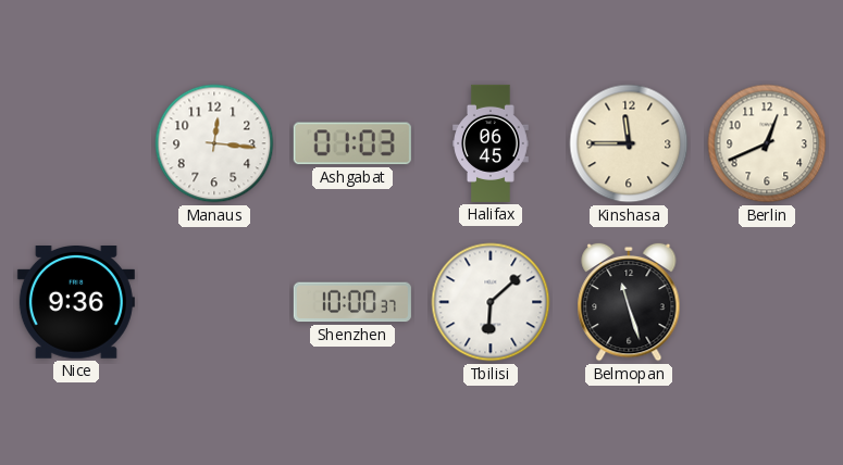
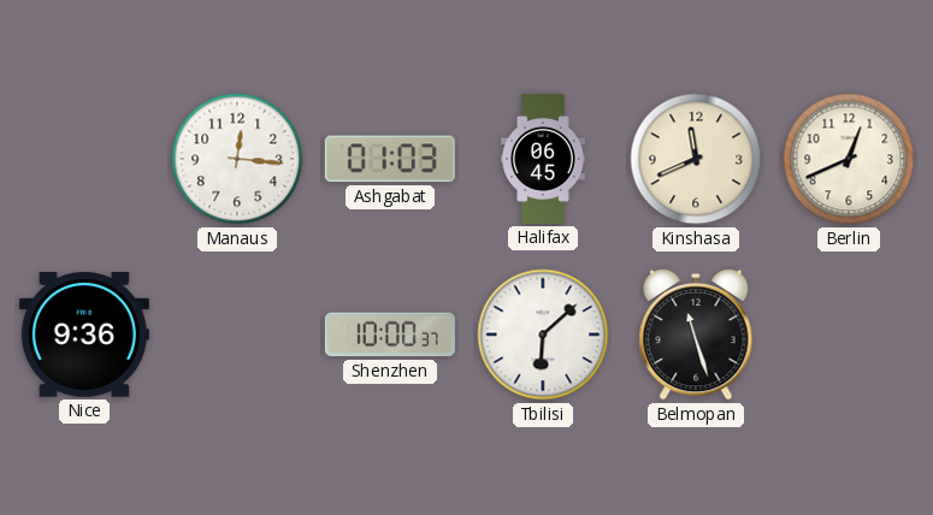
Kinshasa: 11:45 -> 11:41 (696, 159)
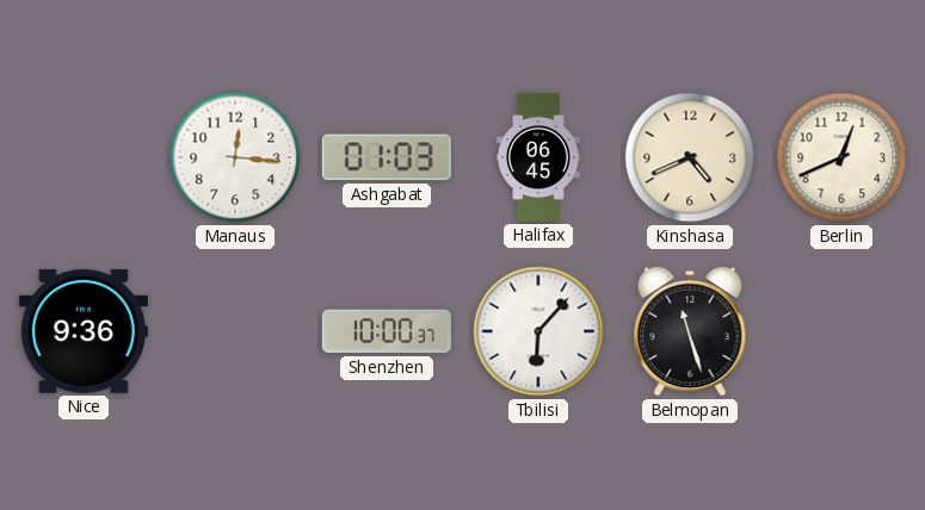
Kinshasa: 11:41 -> 4:41 (690, 157)
Tbilisi: 6:08 -> 6:07 (538, 331)
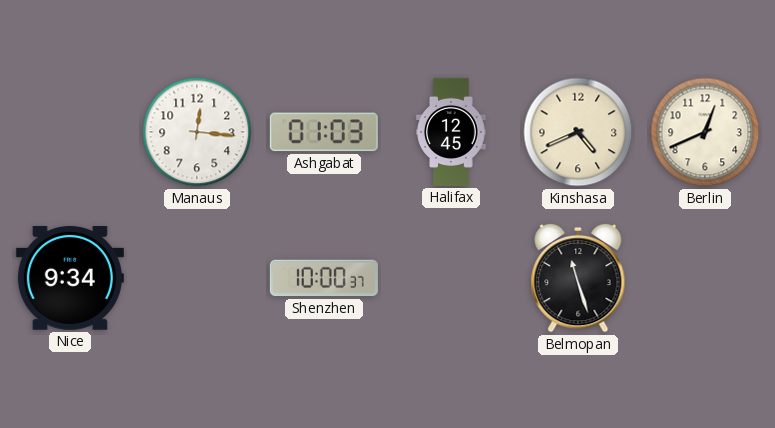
Halifax: 06:45 -> 12:45 (451, 132)
Nice: 9:36 -> 9:34 (70, 279)
Tbilisi: 6:07 -> none (538, 331)
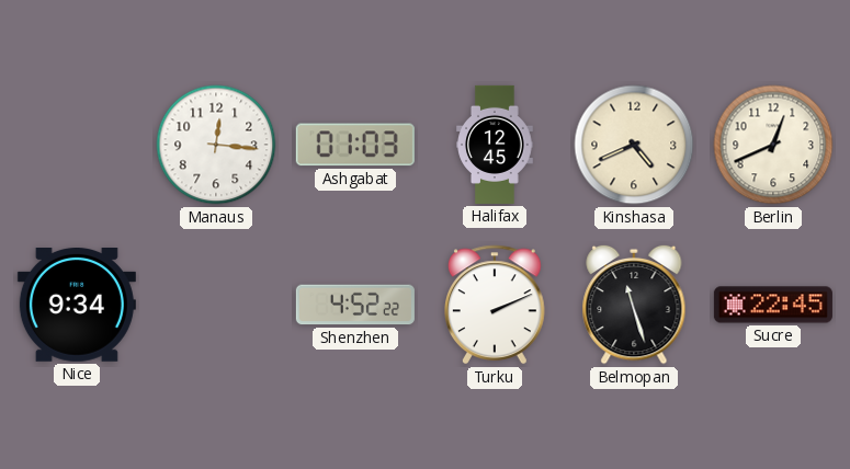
Shenzhen: 10:00 -> 4:52 (355, 305)
Turku: none -> 2:11 (496, 305)
Sucre: none -> 22:45 (773, 305)
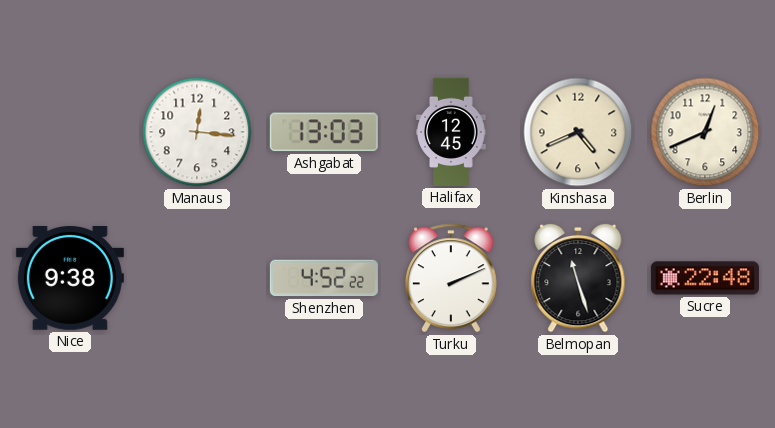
Ashgabat: 01:03 -> 13:03 (324, 132)
Nice: 9:34 -> 9:38 (70, 279)
Sucre: 22:45 -> 22:48 (705, 278)
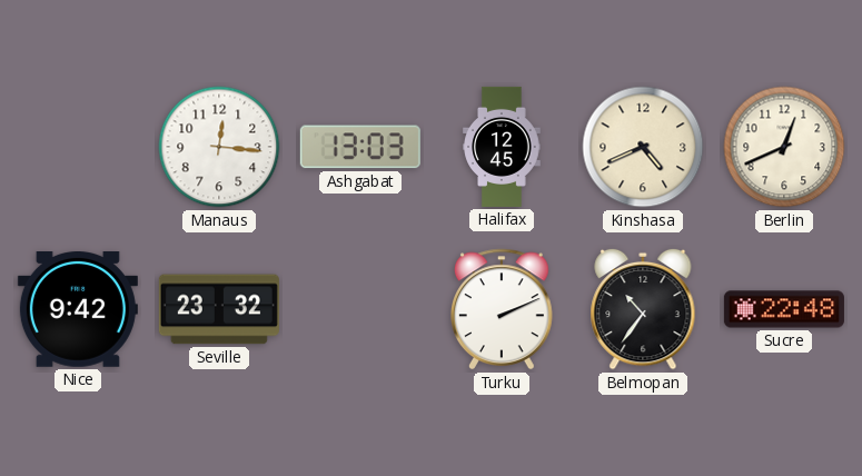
Nice: 9:38 -> 9:42 (78, 310)
Seville: none -> 23:32 (219, 309)
Shenzhen: 4:52 -> none (324, 278)
Belmopan: 11:27 -> 10:36 (643, 309)
